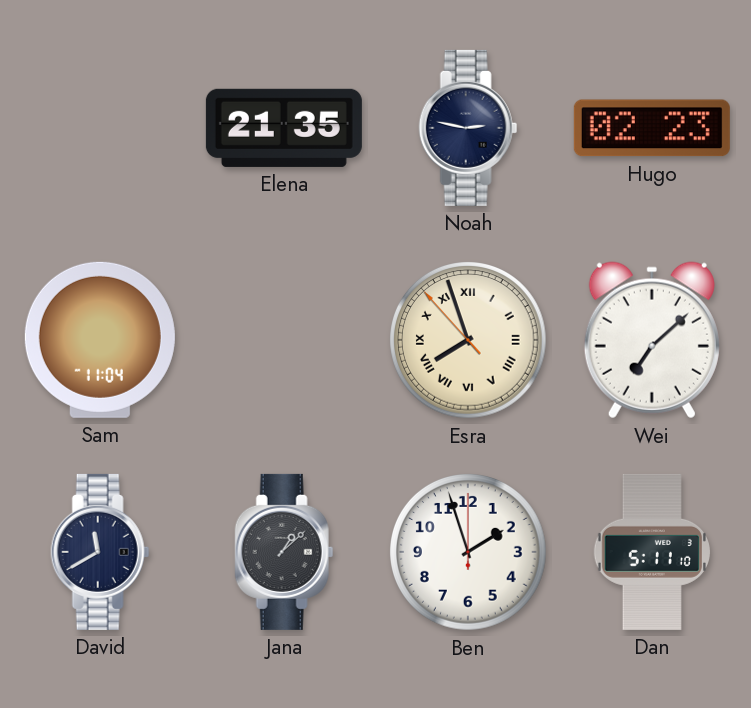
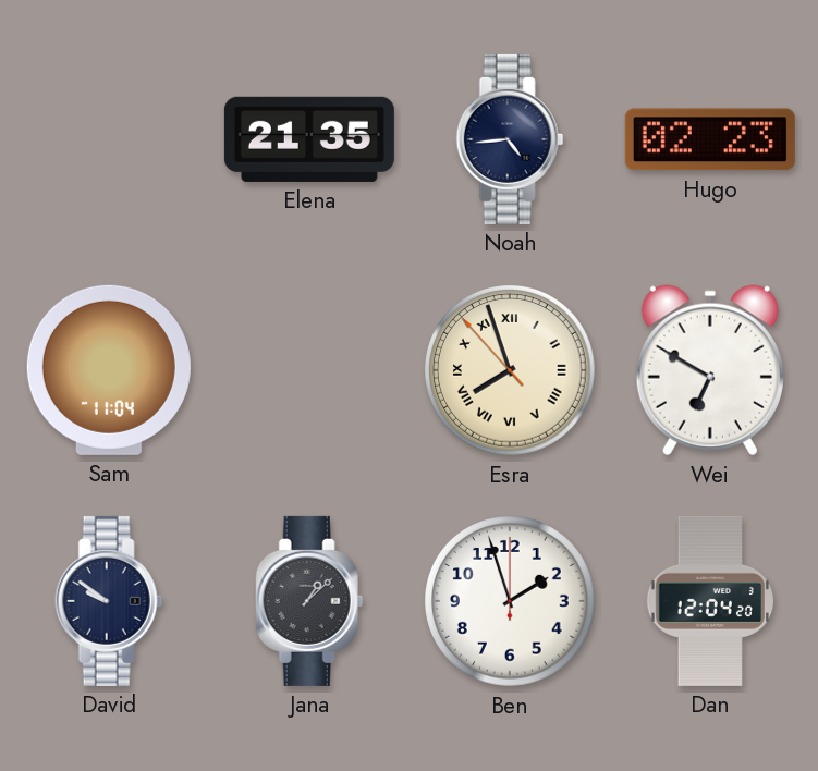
Noah: 2:47 -> 4:44 (510, 139)
Wei: 7:08 -> 6:50 (710, 370)
David: 11:40 -> 9:51 (109, 601)
Dan: 5:11 -> 12:04 (709, 601)
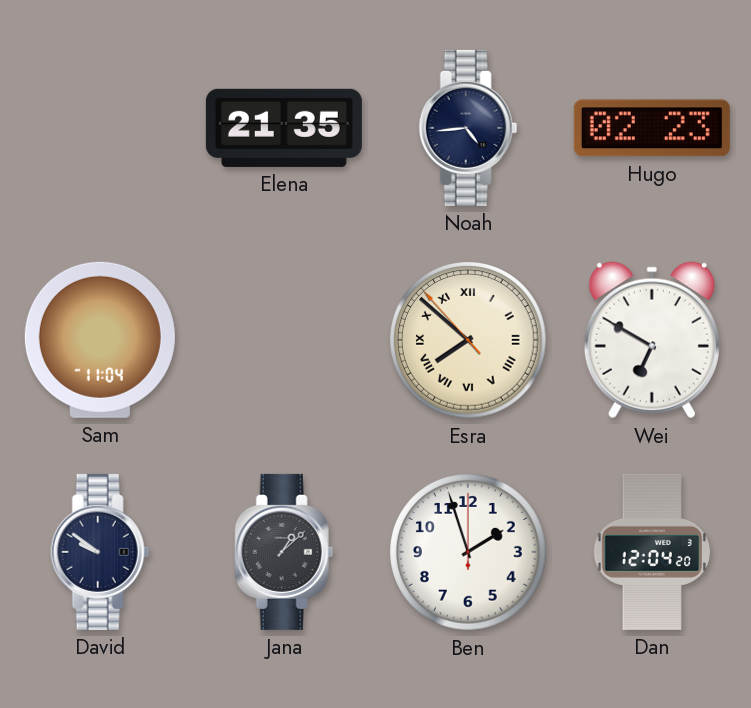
Esra: 7:56 -> 7:51 (469, 341)
